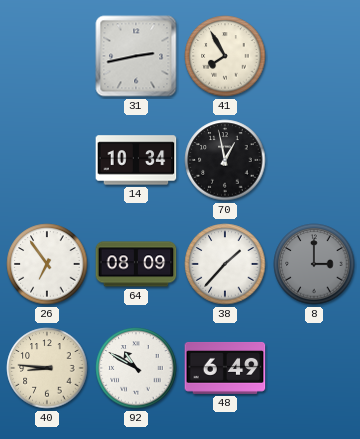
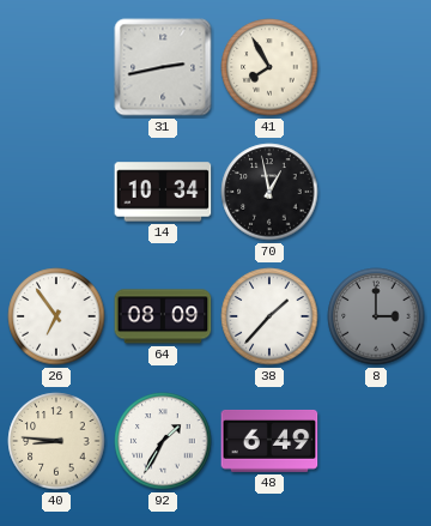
92: 10:50 -> 1:35 (163, 441)
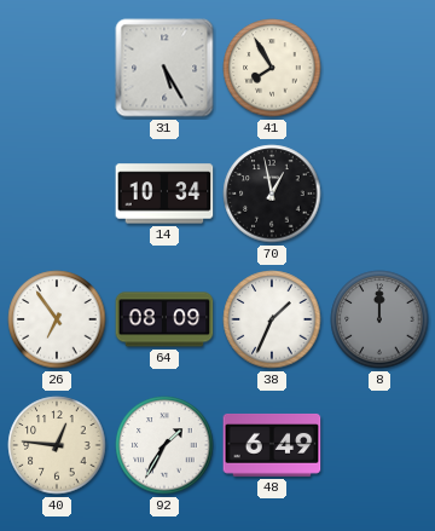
31: 2:43 -> 5:25 (164, 68)
38: 1:37 -> 1:34 (272, 319)
8: 3:00 -> 12:00 (379, 319)
40: 8:46 -> 12:46 (57, 445)
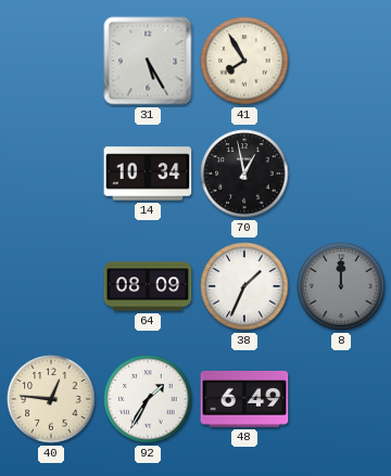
26: 6:54 -> none (57, 319)
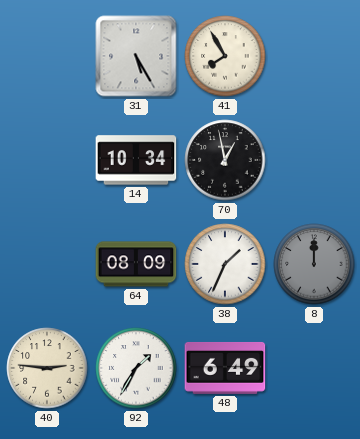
40: 12:46 -> 2:46 (47, 368)
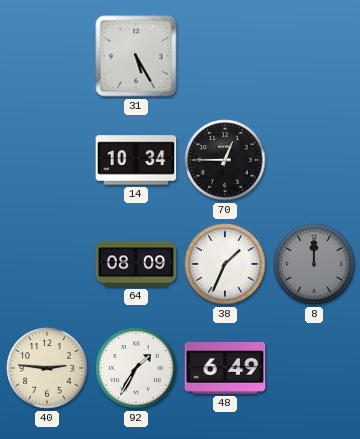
41: 7:55 -> none (225, 56)
70: 12:58 -> 12:45 (225, 160)
